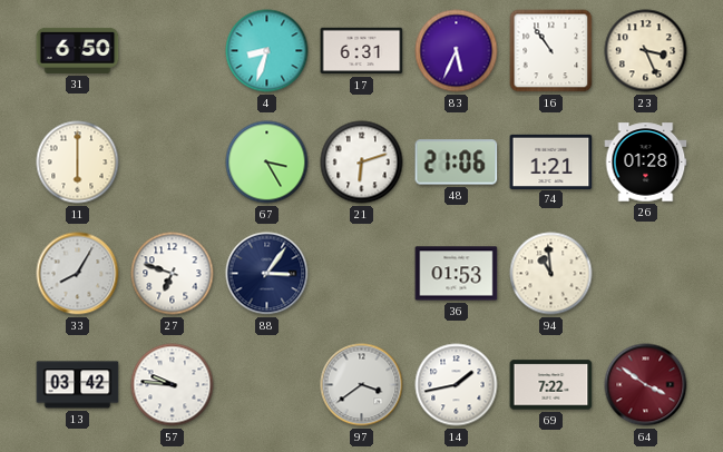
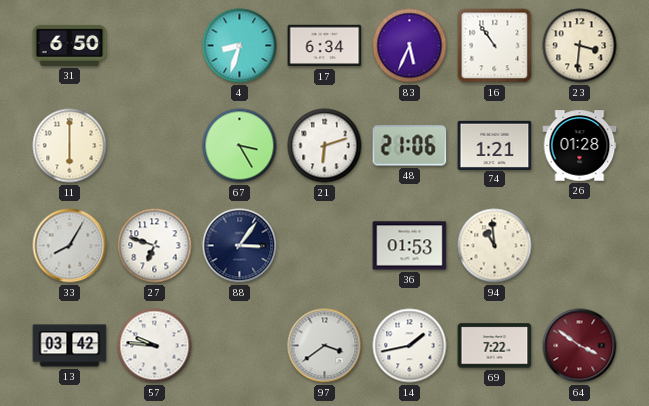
17: 6:31 -> 6:34 (325, 46)
23: 3:26 -> 3:31 (580, 46)
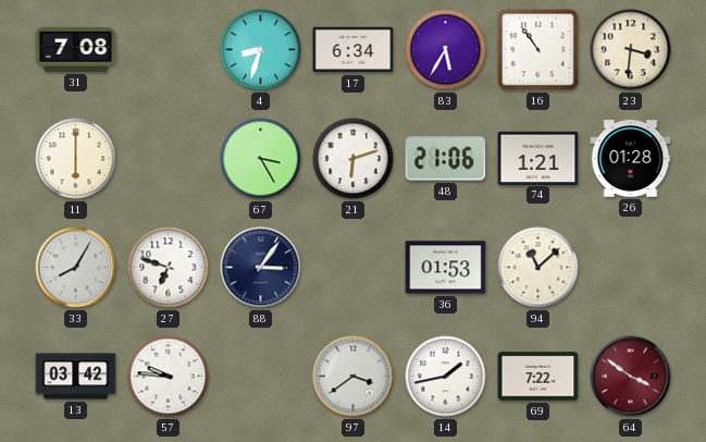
31: 6:50 -> 7:08 (76, 49)
83: 5:34 -> 5:35 (446, 50)
94: 10:59 -> 11:08 (538, 268)
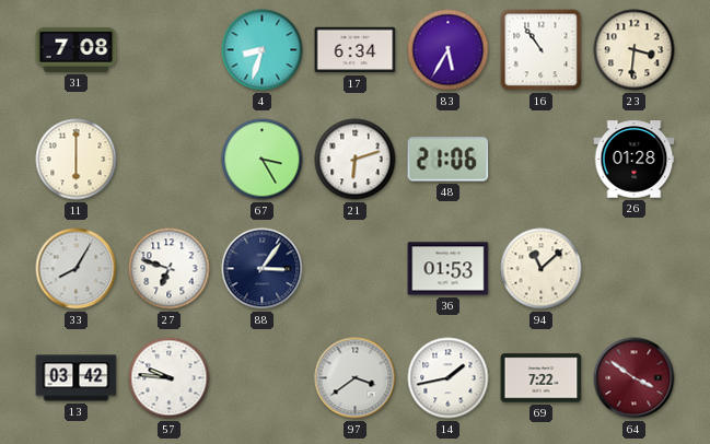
74: 1:21 -> none (538, 158)
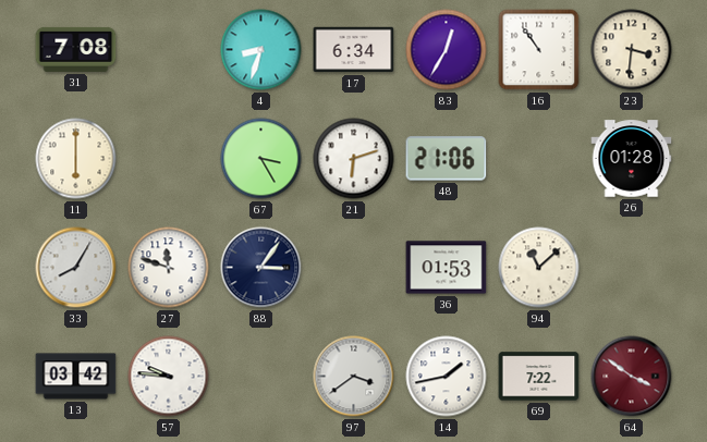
83: 5:35 -> 12:35 (447, 50)
27: 6:48 -> 11:48 (169, 268)
